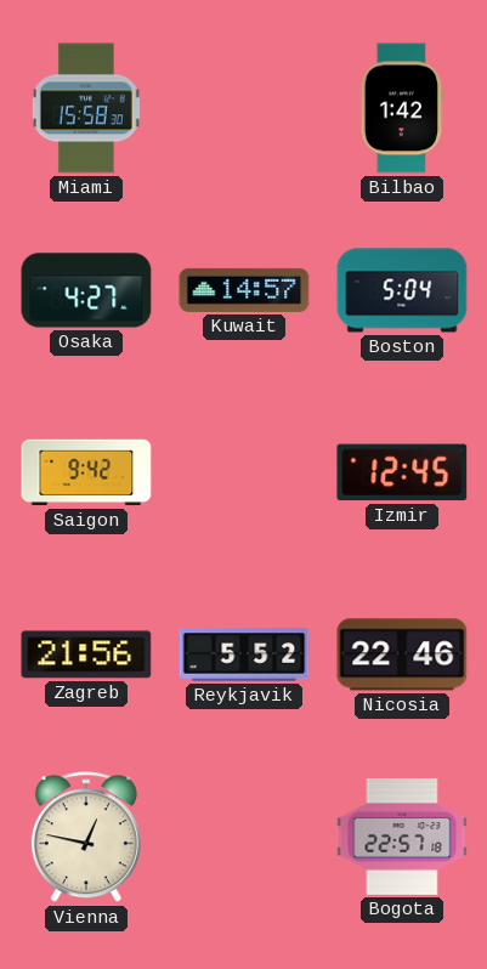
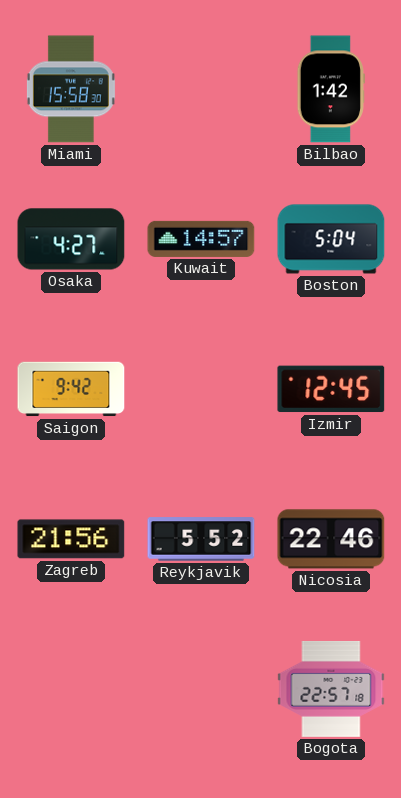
Vienna: 12:47 -> none (86, 838)
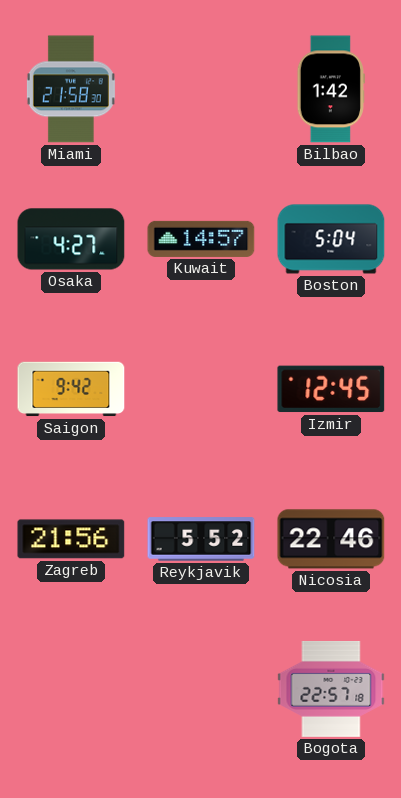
Miami: 15:58 -> 21:58 (71, 89)
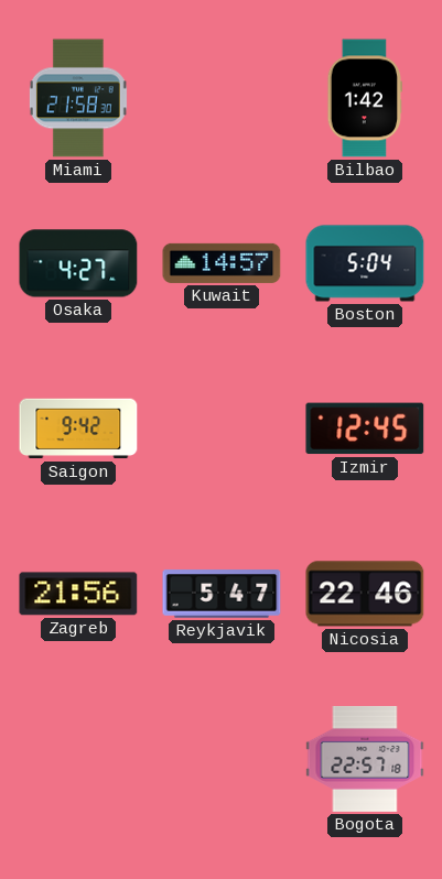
Reykjavik: 5:52 -> 5:47 (222, 594)
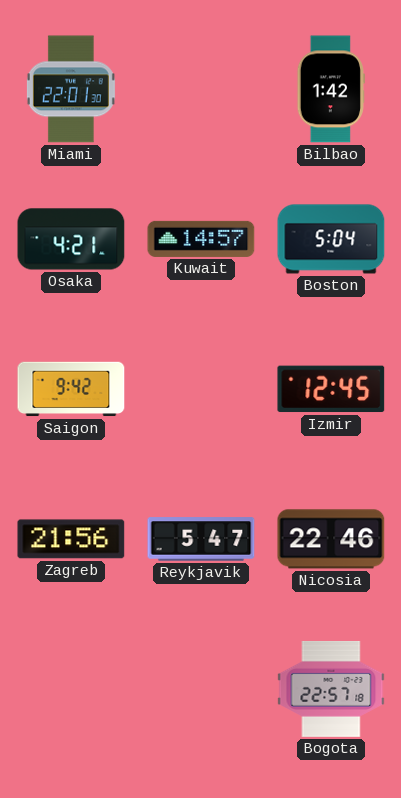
Miami: 21:58 -> 22:01 (71, 89)
Osaka: 4:27 -> 4:21 (71, 239)
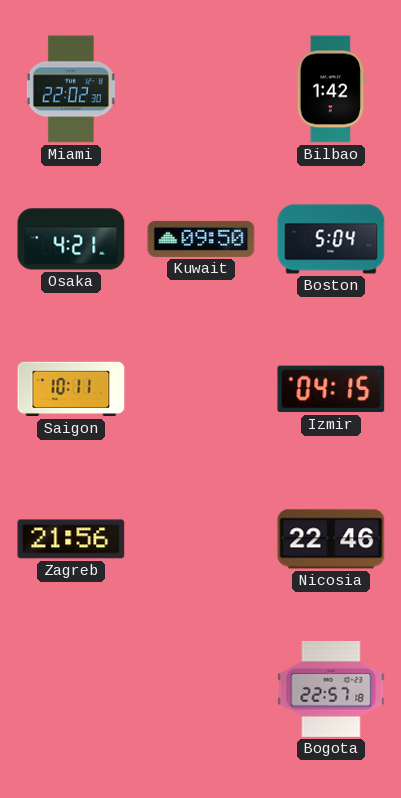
Miami: 22:01 -> 22:02 (71, 89)
Kuwait: 14:57 -> 09:50 (201, 239)
Saigon: 9:42 -> 10:11 (71, 389)
Izmir: 12:45 -> 04:15 (331, 389)
Reykjavik: 5:47 -> none (201, 539)
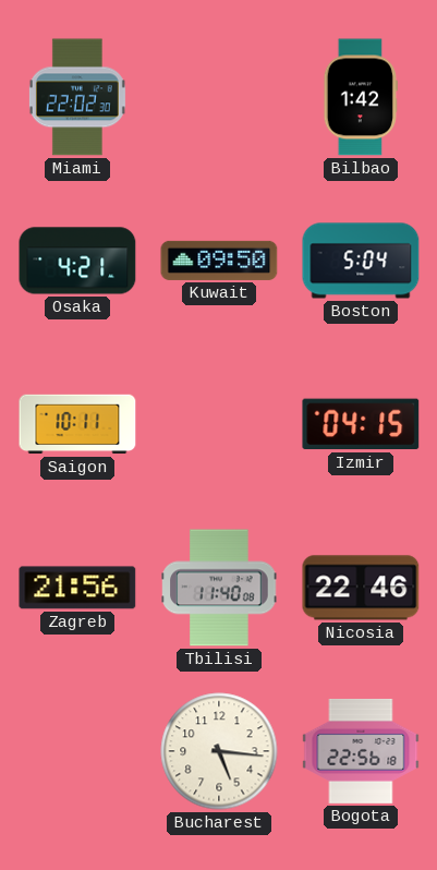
Tbilisi: none -> 11:40 (219, 588)
Bucharest: none -> 5:16 (219, 751)
Bogota: 22:57 -> 22:56 (361, 751)
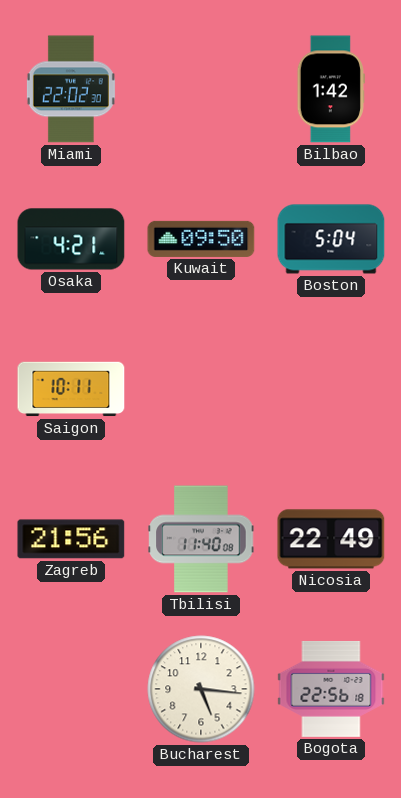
Izmir: 04:15 -> none (361, 424)
Nicosia: 22:46 -> 22:49 (331, 539)
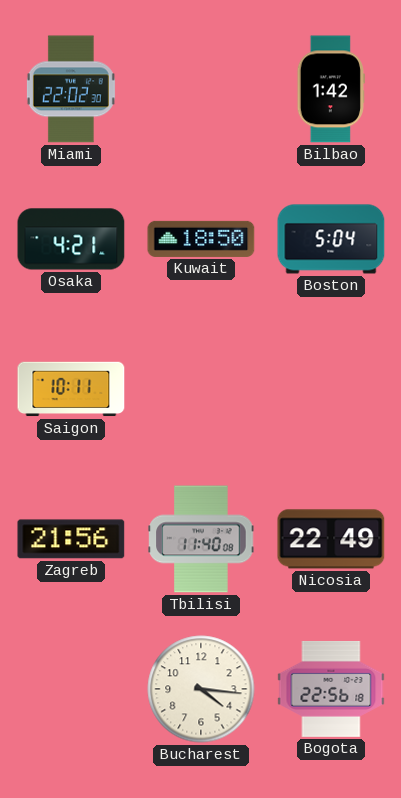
Kuwait: 09:50 -> 18:50 (201, 239)
Bucharest: 5:16 -> 4:16 (201, 689)
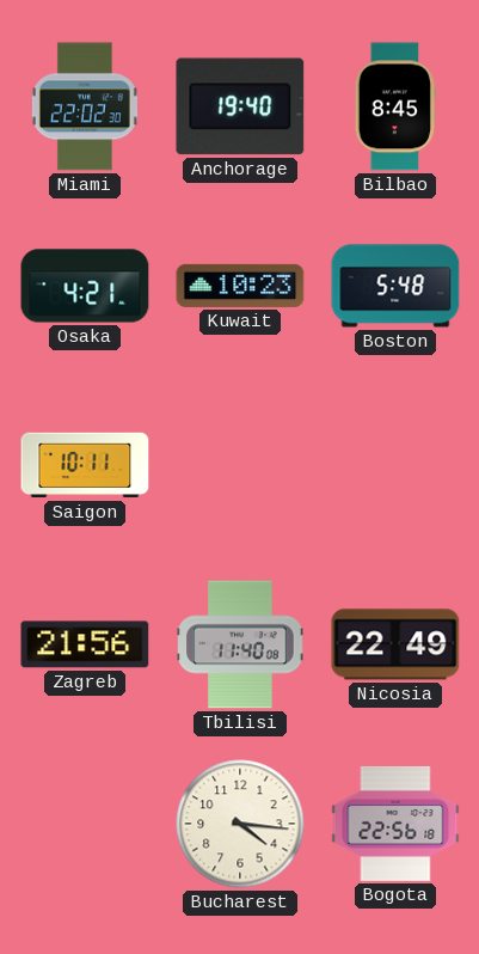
Anchorage: none -> 19:40 (240, 106)
Bilbao: 1:42 -> 8:45 (395, 106)
Kuwait: 18:50 -> 10:23 (240, 286)
Boston: 5:04 -> 5:48 (395, 286)
